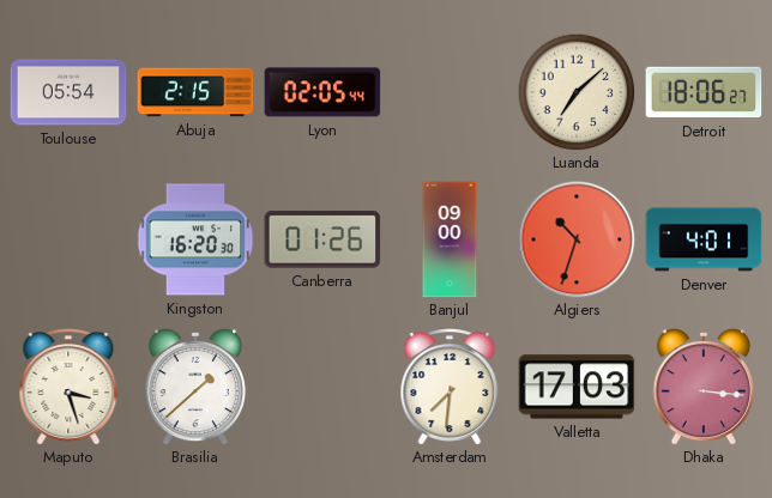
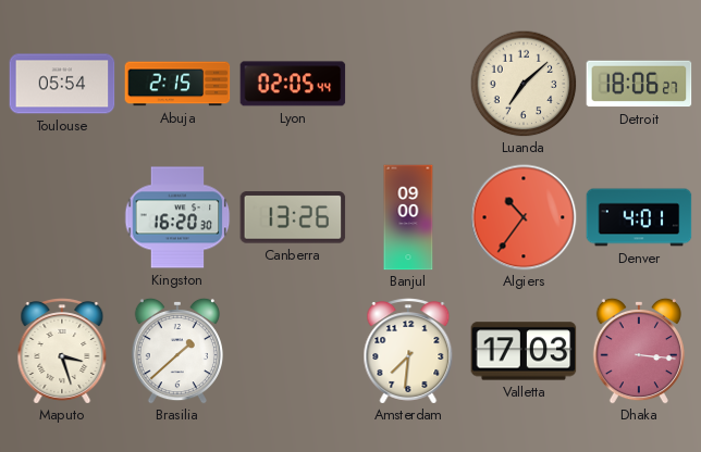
Canberra: 01:26 -> 13:26 (293, 217)
Algiers: 10:33 -> 10:36 (524, 217)
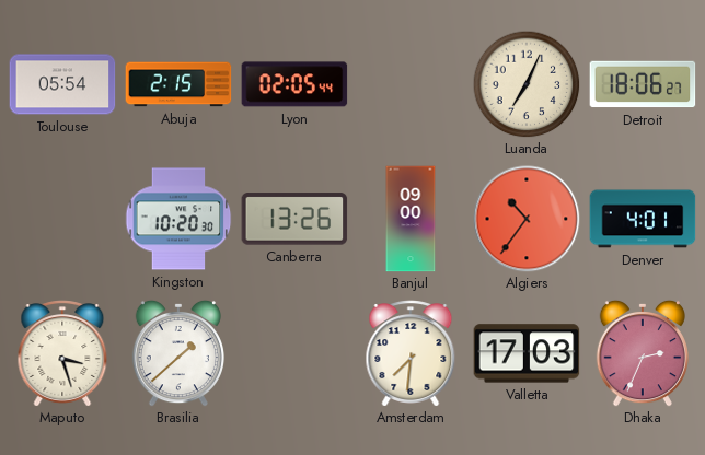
Luanda: 7:08 -> 7:04 (527, 84)
Kingston: 16:20 -> 10:20 (178, 219)
Dhaka: 3:16 -> 2:34 (643, 353)
